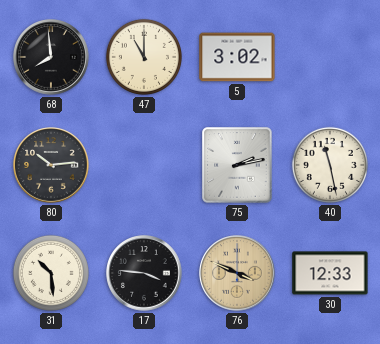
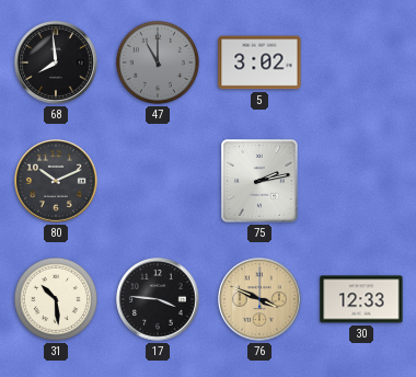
47 dial: cream -> grey (158, 62)
80: 10:14 -> 10:11 (56, 181)
40: 11:28 -> none (330, 165)
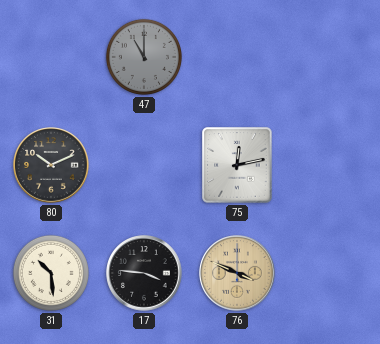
68: 7:59 -> none (56, 62)
5: 3:02 -> none (259, 62)
75: 2:13 -> 12:13 (237, 165)
30: 12:33 -> none (361, 299)
